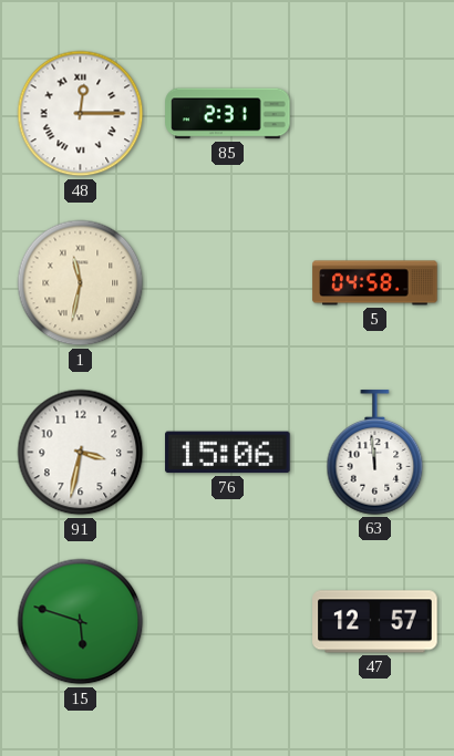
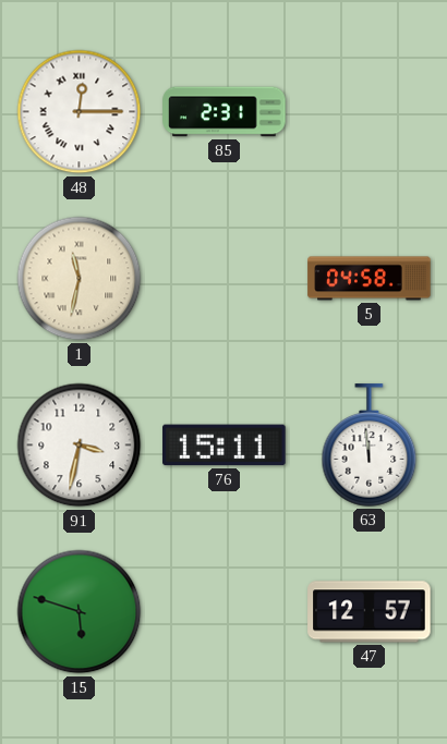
76: 15:06 -> 15:11 (225, 446)
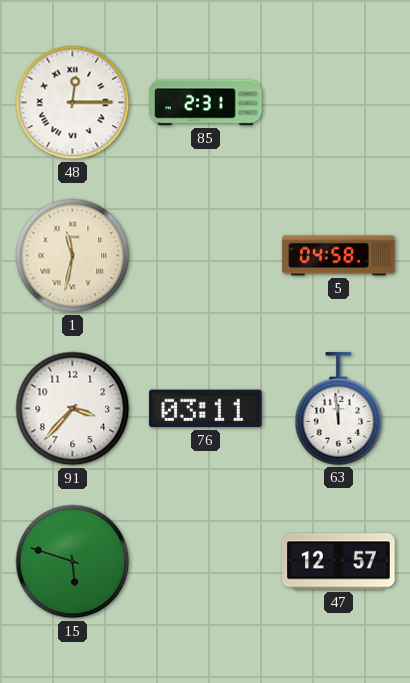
91: 3:32 -> 3:37 (73, 409)
76: 15:11 -> 03:11 (206, 409)
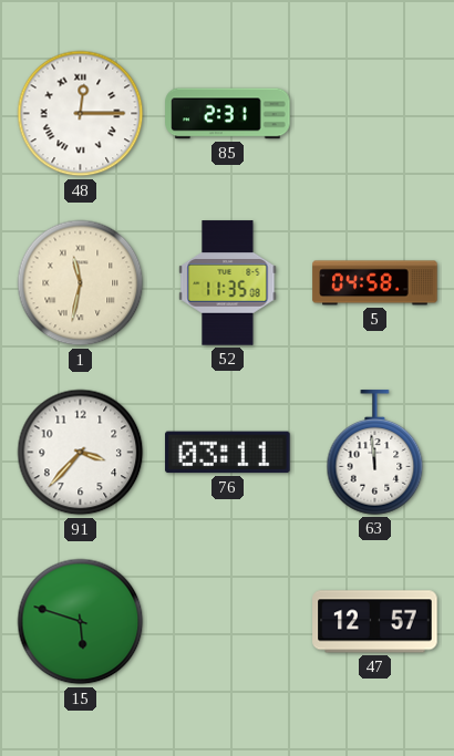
52: none -> 11:35 (228, 283)
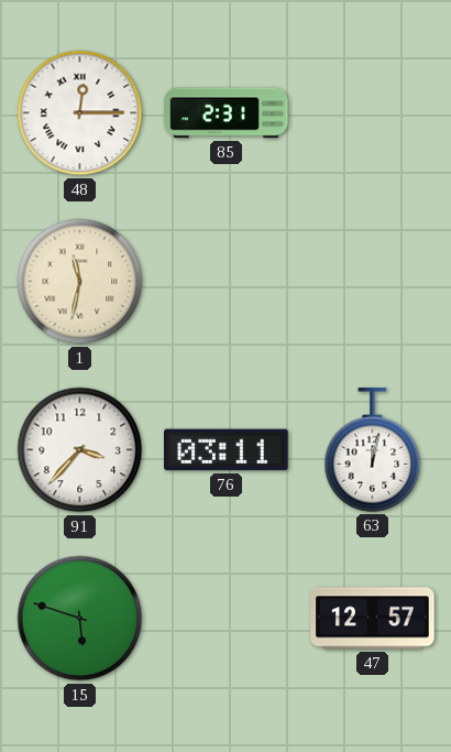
52: 11:35 -> none (228, 283)
5: 04:58 -> none (375, 283)
63: 11:59 -> 12:02 (373, 450)
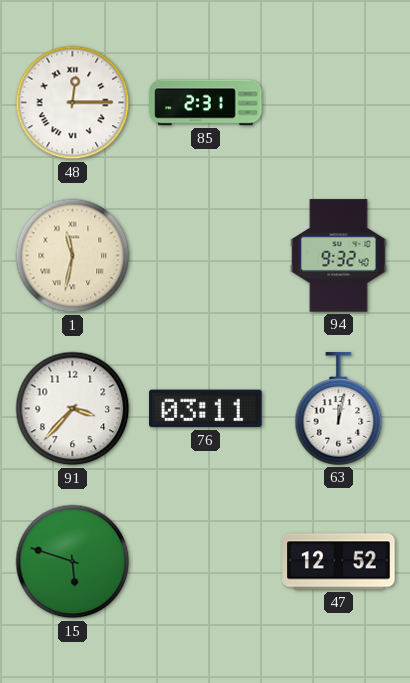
94: none -> 9:32 (339, 256)
47: 12:57 -> 12:52 (339, 562)
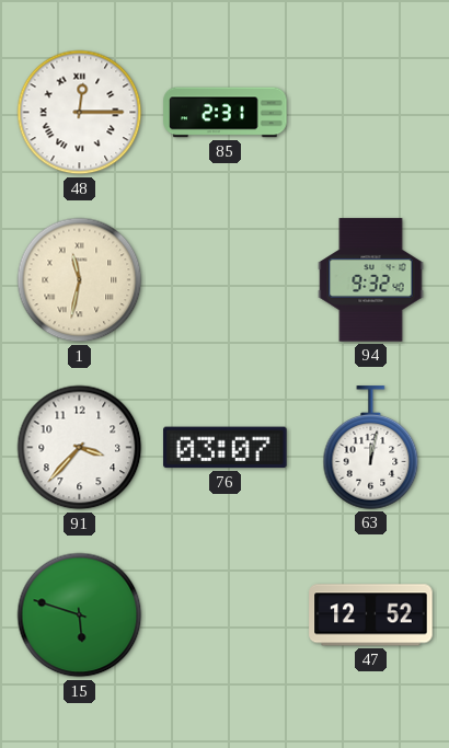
76: 03:11 -> 03:07 (226, 448)
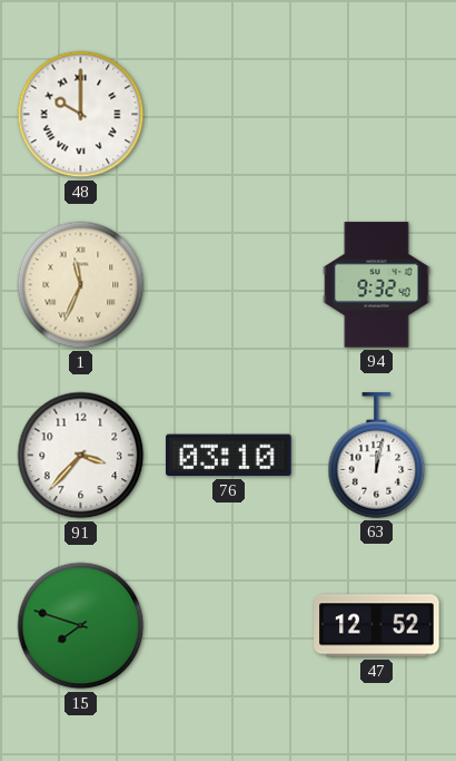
48: 12:15 -> 10:00 (81, 115)
85: 2:31 -> none (226, 113)
1: 11:32 -> 11:34 (81, 285)
76: 03:07 -> 03:10 (229, 456)
15: 5:48 -> 7:48 (81, 626)
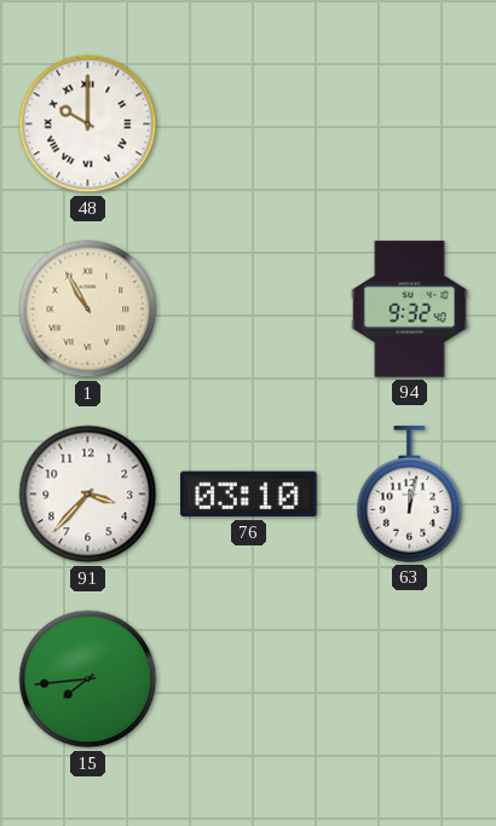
1: 11:34 -> 10:55 (88, 310)
15: 7:48 -> 7:44 (88, 680)
47: 12:52 -> none (377, 626)
